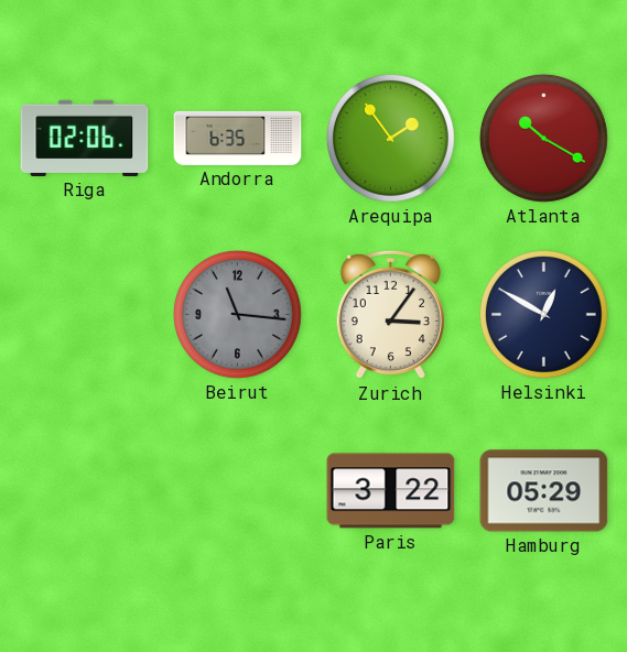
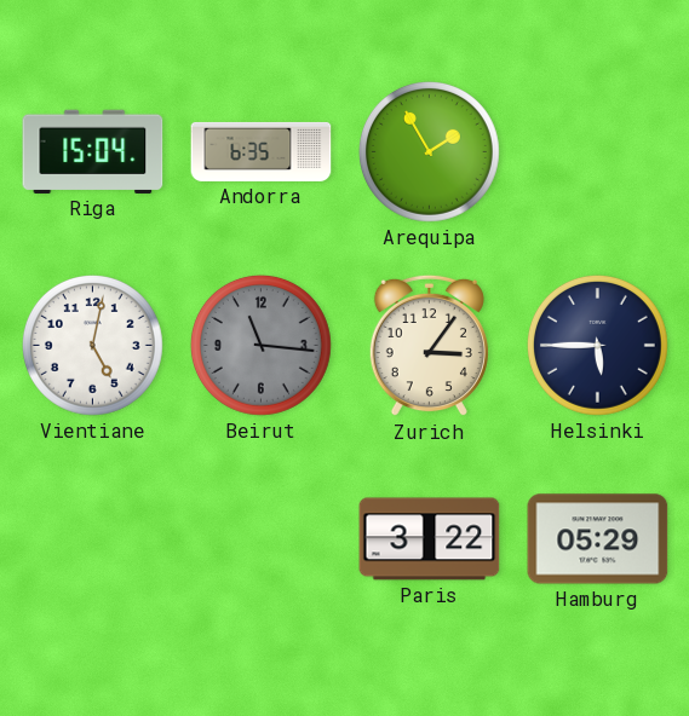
Riga: 02:06 -> 15:04 (93, 151)
Arequipa: 1:54 -> 1:55 (429, 151)
Atlanta: 10:20 -> none (543, 138)
Vientiane: none -> 5:02 (92, 345)
Helsinki: 12:50 -> 5:45 (597, 345)
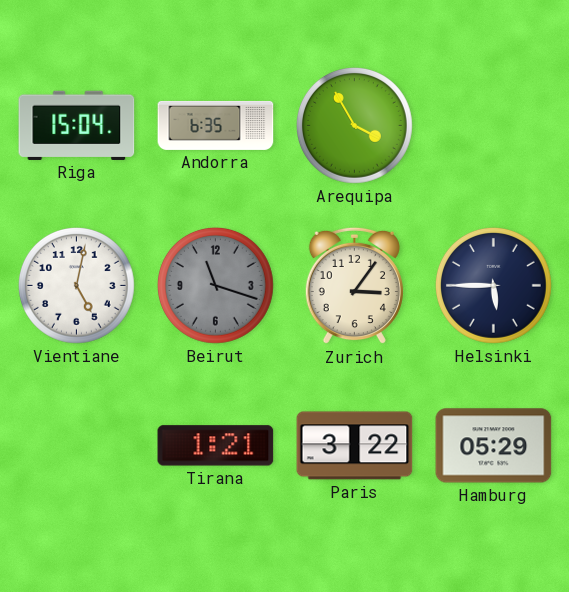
Arequipa: 1:55 -> 3:55 (354, 125)
Beirut: 11:16 -> 11:18 (215, 285)
Tirana: none -> 1:21 (216, 446)
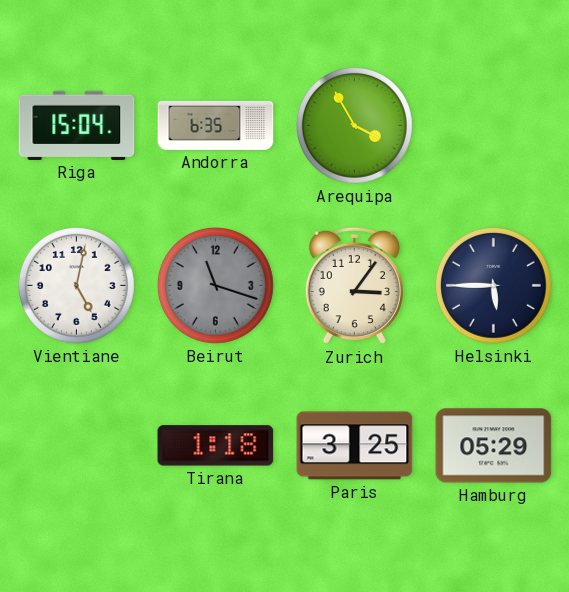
Tirana: 1:21 -> 1:18 (216, 446)
Paris: 3:22 -> 3:25 (355, 446)
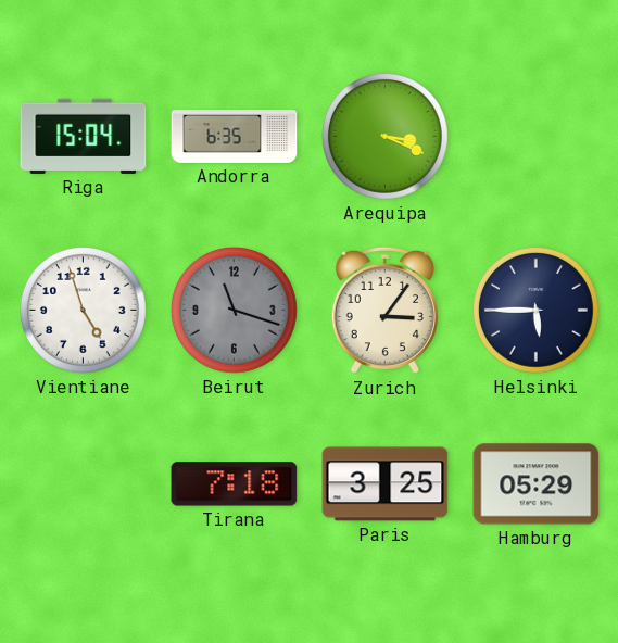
Arequipa: 3:55 -> 3:19 (384, 136)
Vientiane: 5:02 -> 4:57 (83, 310)
Tirana: 1:18 -> 7:18 (235, 484)
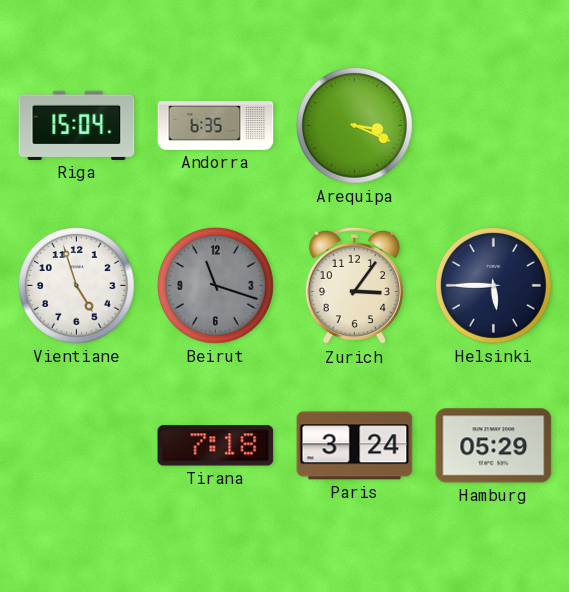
Paris: 3:25 -> 3:24 (355, 446)
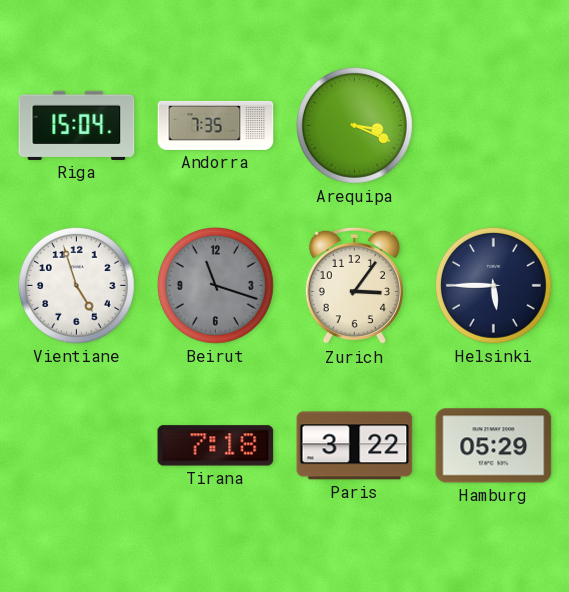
Andorra: 6:35 -> 7:35 (216, 125)
Paris: 3:24 -> 3:22 (355, 446)
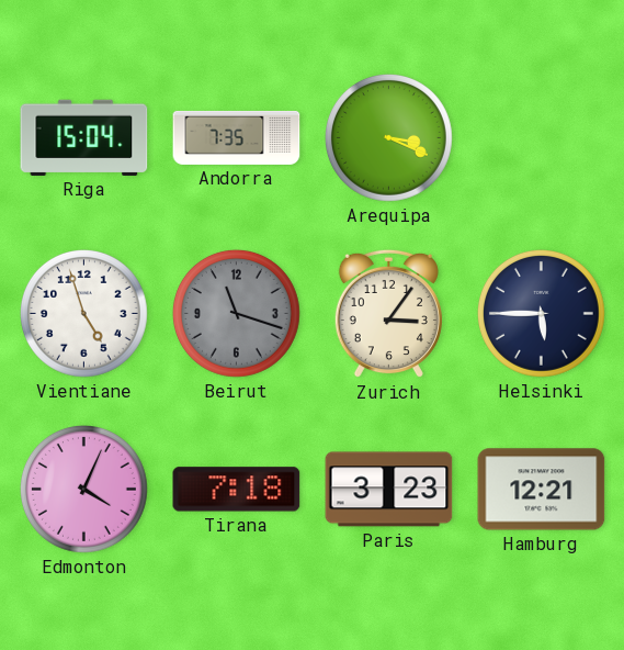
Edmonton: none -> 4:04 (83, 489)
Paris: 3:22 -> 3:23 (389, 490)
Hamburg: 05:29 -> 12:21 (542, 490)
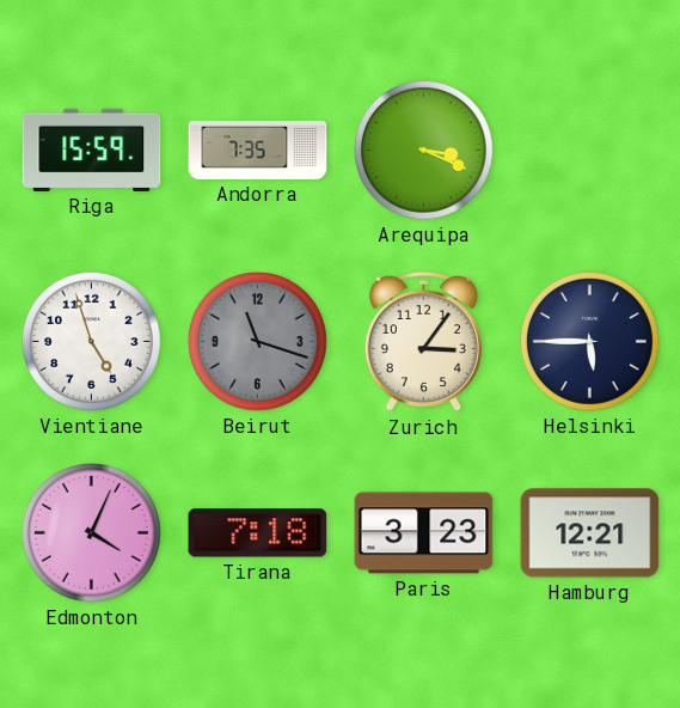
Riga: 15:04 -> 15:59 (92, 149)
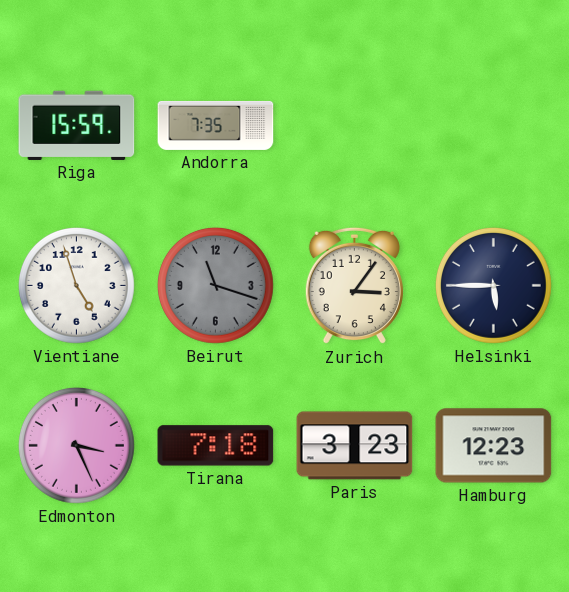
Arequipa: 3:19 -> none (423, 149)
Edmonton: 4:04 -> 3:26 (76, 445)
Hamburg: 12:21 -> 12:23 (494, 446)
